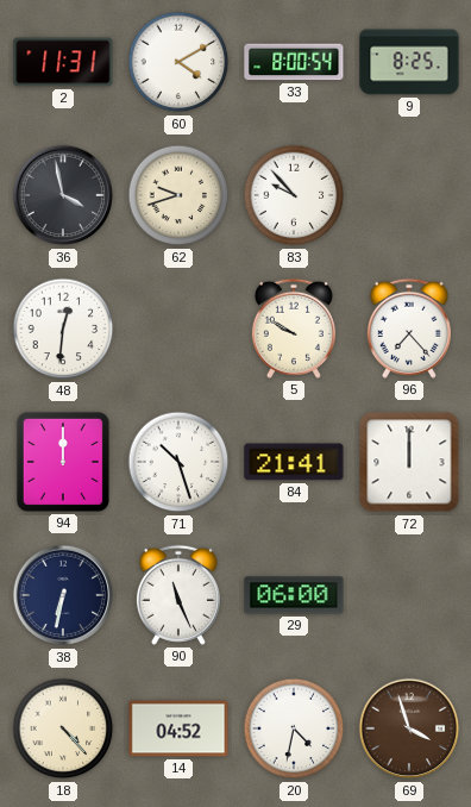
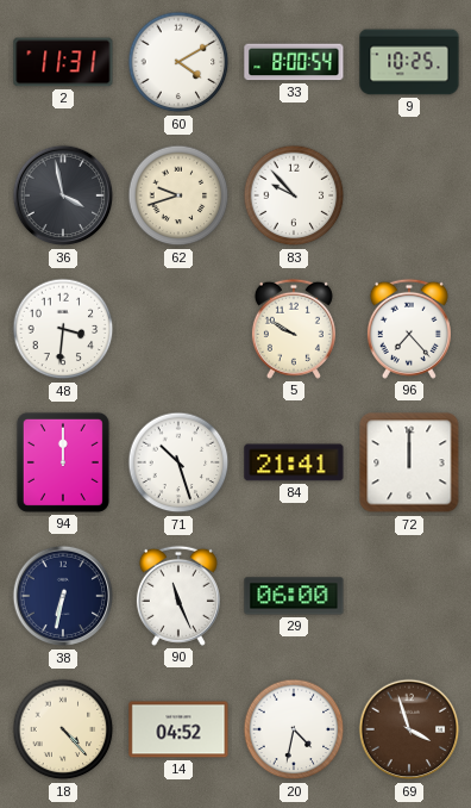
9: 8:25 -> 10:25 (409, 62)
48: 12:31 -> 3:31 (63, 329)
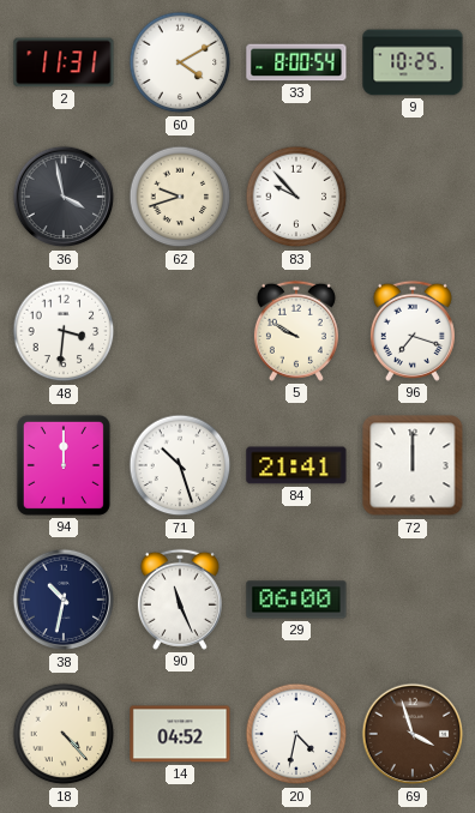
96: 7:23 -> 7:18 (413, 331)
38: 6:32 -> 10:32 (64, 600)
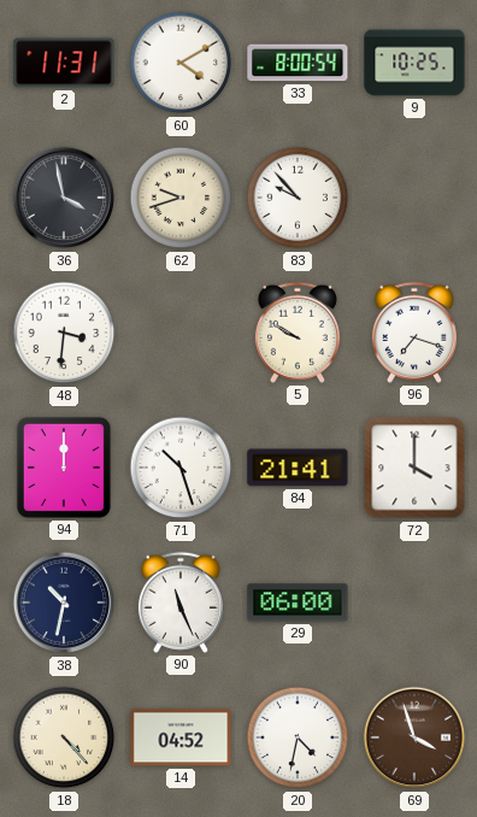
72: 12:00 -> 4:00 (414, 468)
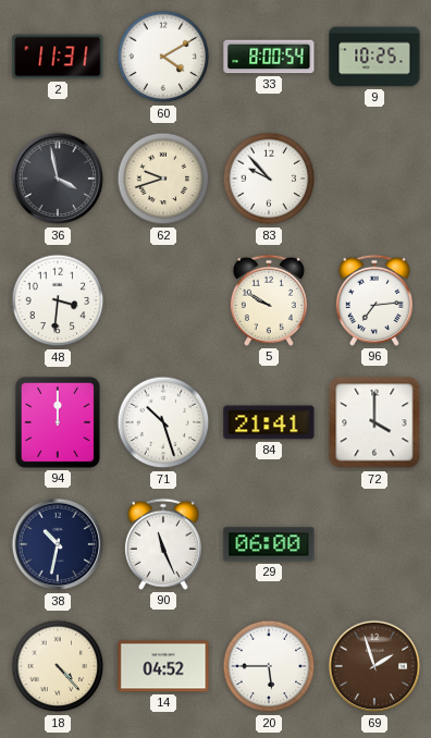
96: 7:18 -> 7:14 (374, 300)
20: 4:32 -> 5:45 (269, 666)
69: 3:57 -> 1:57 (374, 666)
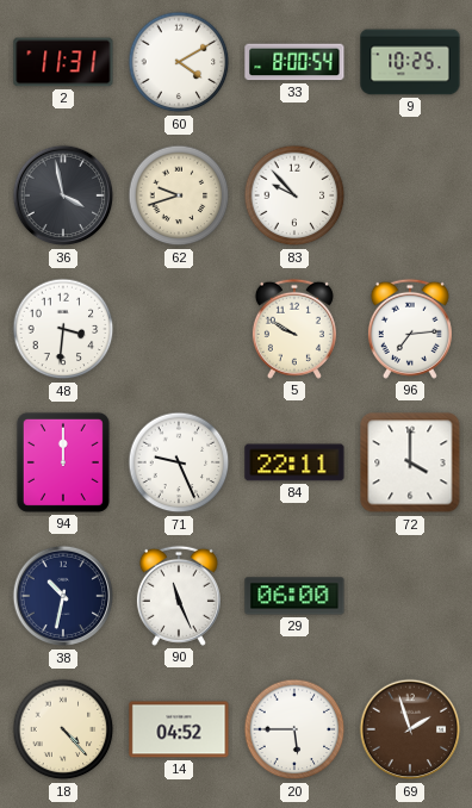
71: 10:27 -> 9:26 (179, 462)
84: 21:41 -> 22:11 (294, 462)
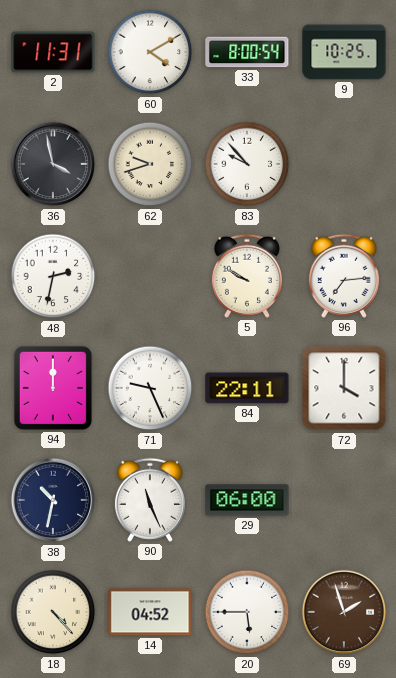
48: 3:31 -> 2:32 (53, 276)
